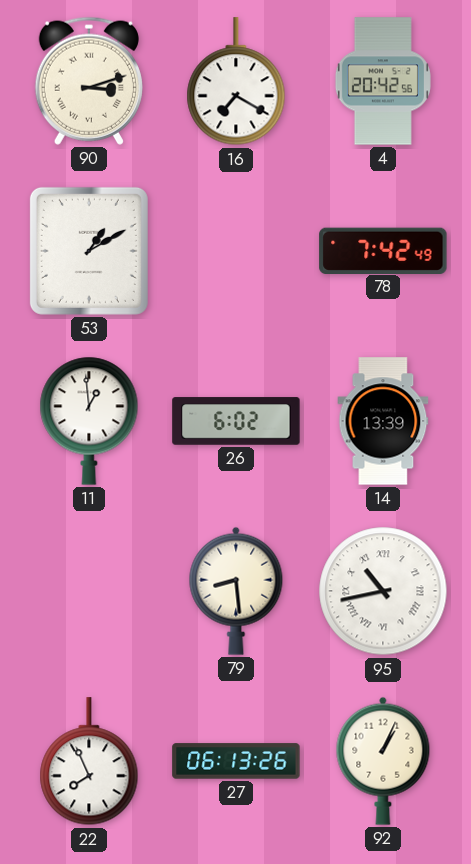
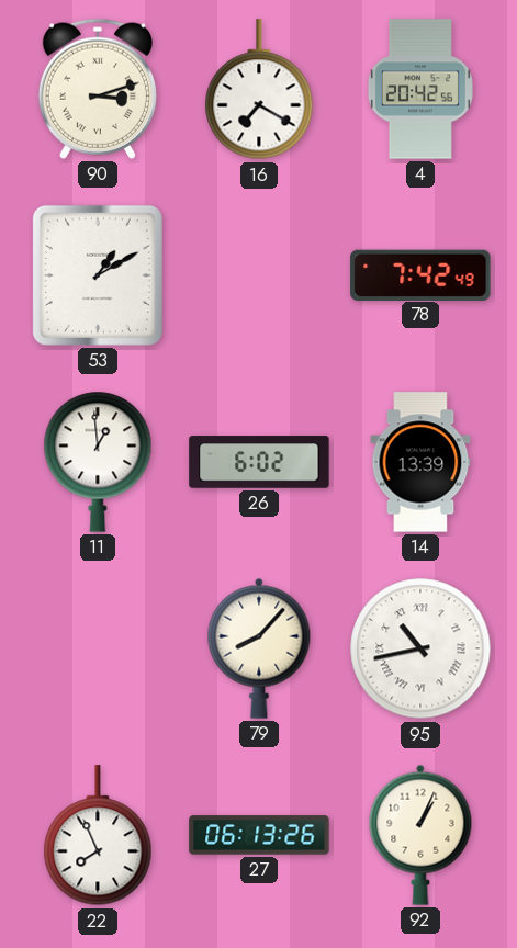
79: 8:29 -> 8:07 (259, 648)
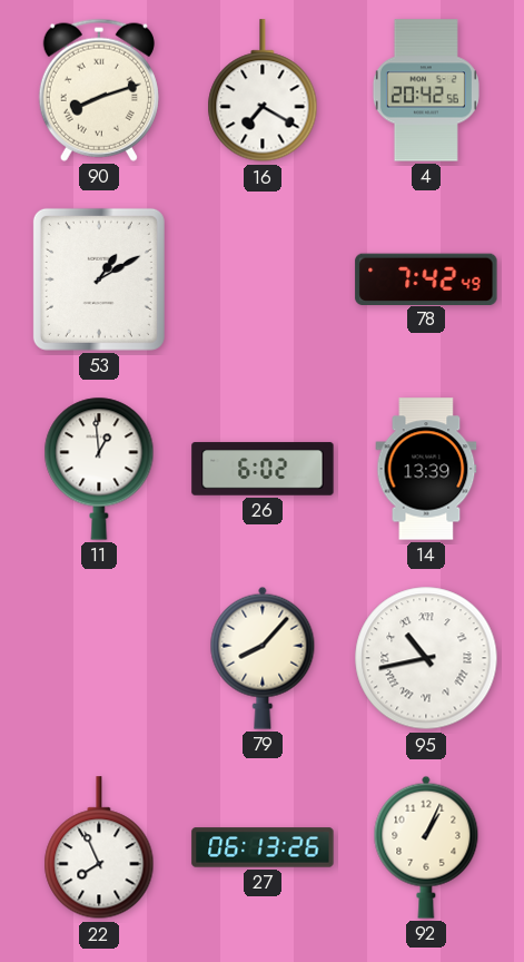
90: 3:12 -> 8:12 (99, 90)
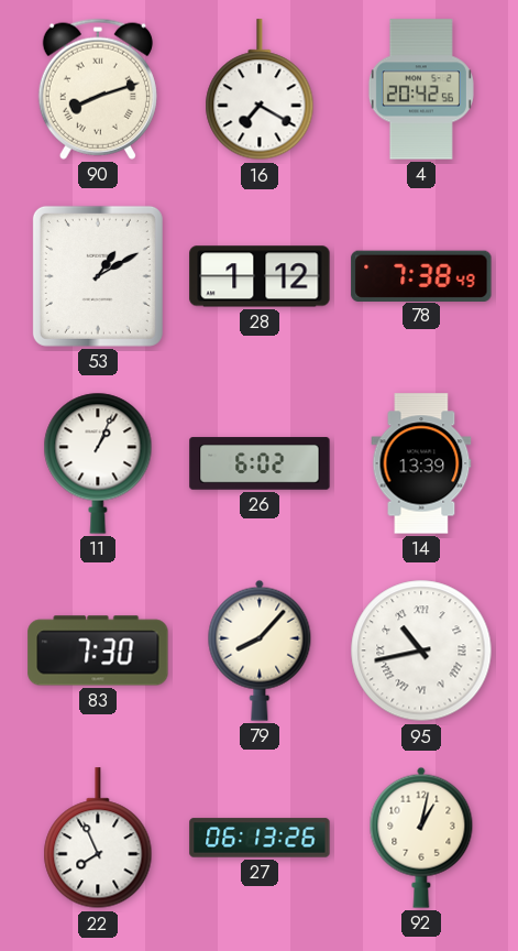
28: none -> 1:12 (260, 276)
78: 7:42 -> 7:38 (421, 275)
11: 12:59 -> 1:04 (98, 463)
83: none -> 7:30 (98, 651)
92: 1:04 -> 1:02 (421, 838)
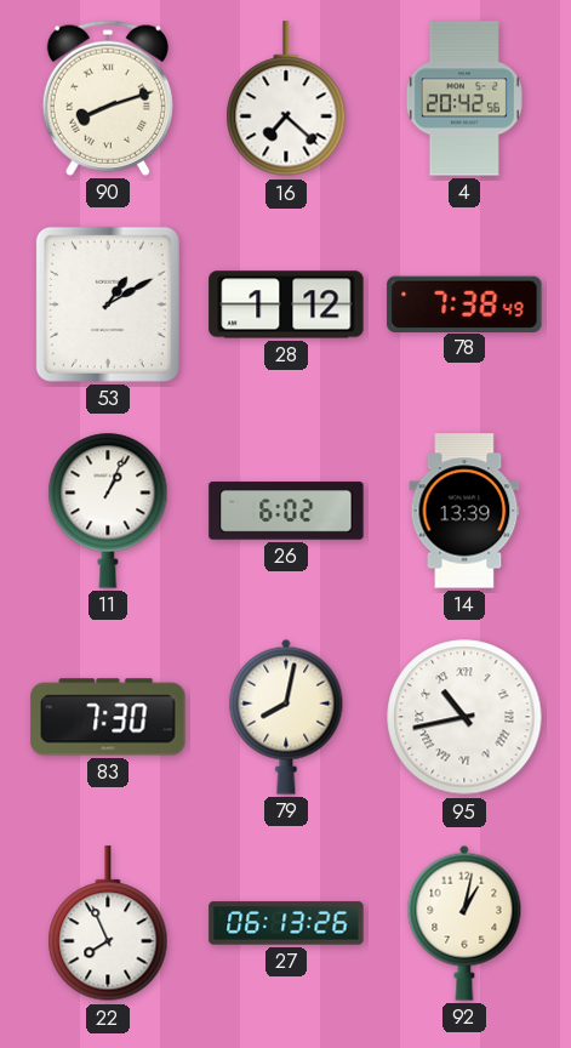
16: 7:20 -> 7:22 (286, 99)
79: 8:07 -> 8:02 (286, 717)
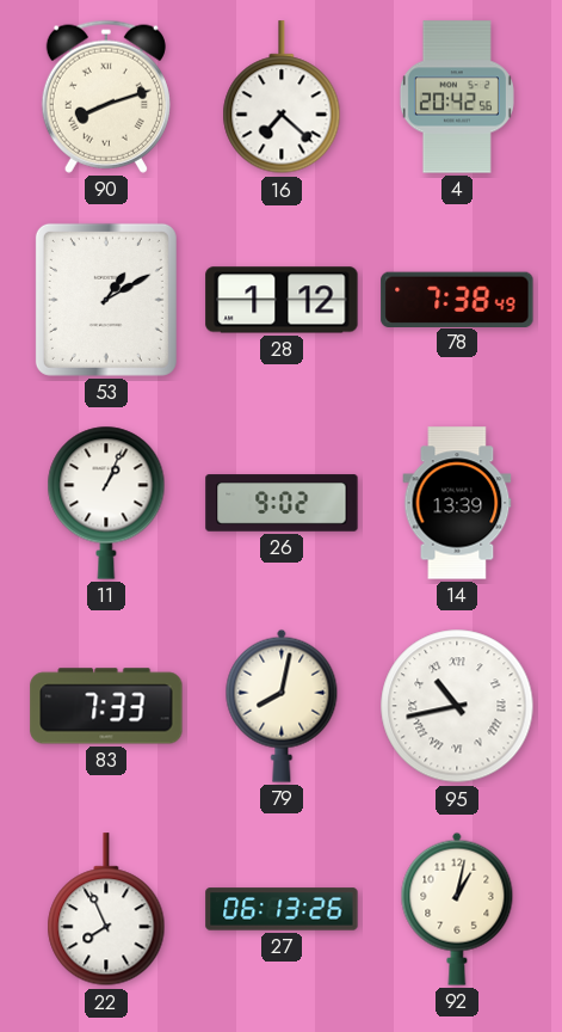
26: 6:02 -> 9:02 (282, 503)
83: 7:30 -> 7:33 (106, 706)
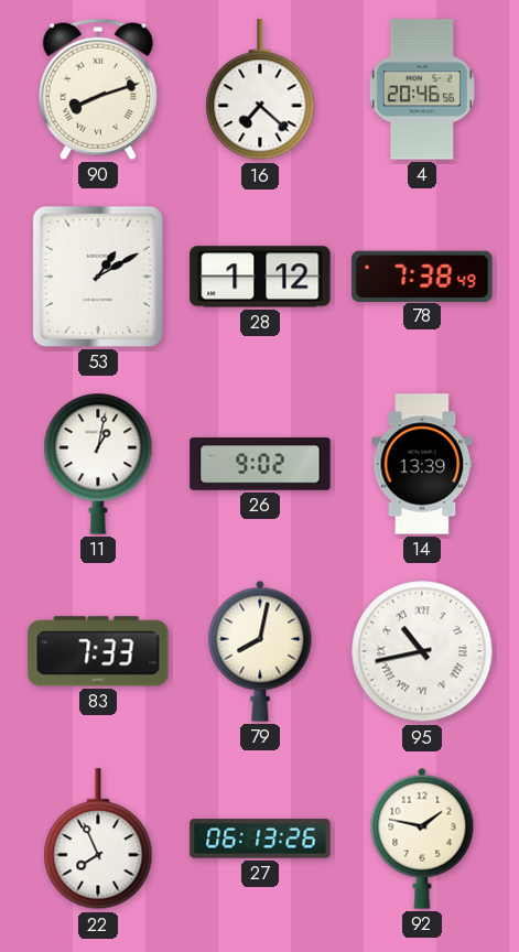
4: 20:42 -> 20:46 (422, 89)
11: 1:04 -> 1:02 (98, 464)
92: 1:02 -> 1:47 (422, 839)
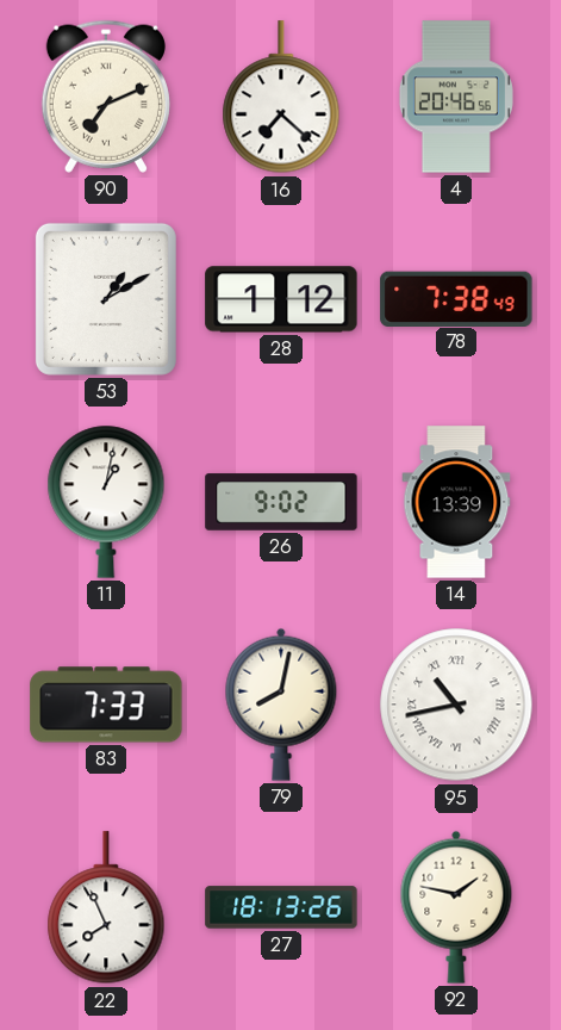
90: 8:12 -> 7:11 (106, 97)
27: 06:13 -> 18:13 (281, 907)
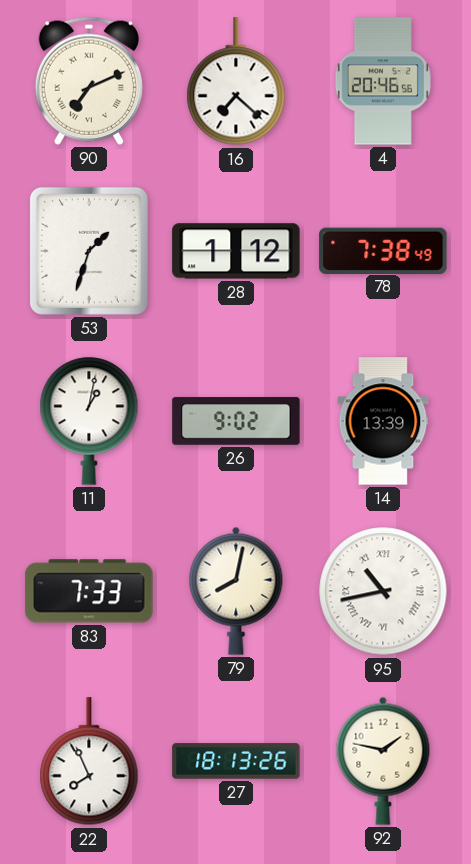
53: 1:10 -> 1:33 (89, 251)
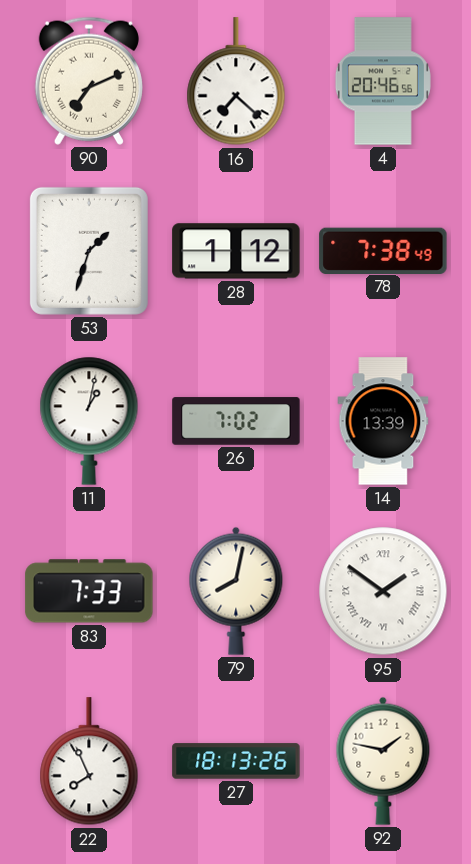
26: 9:02 -> 7:02 (236, 421)
95: 10:43 -> 1:51 (383, 591)
